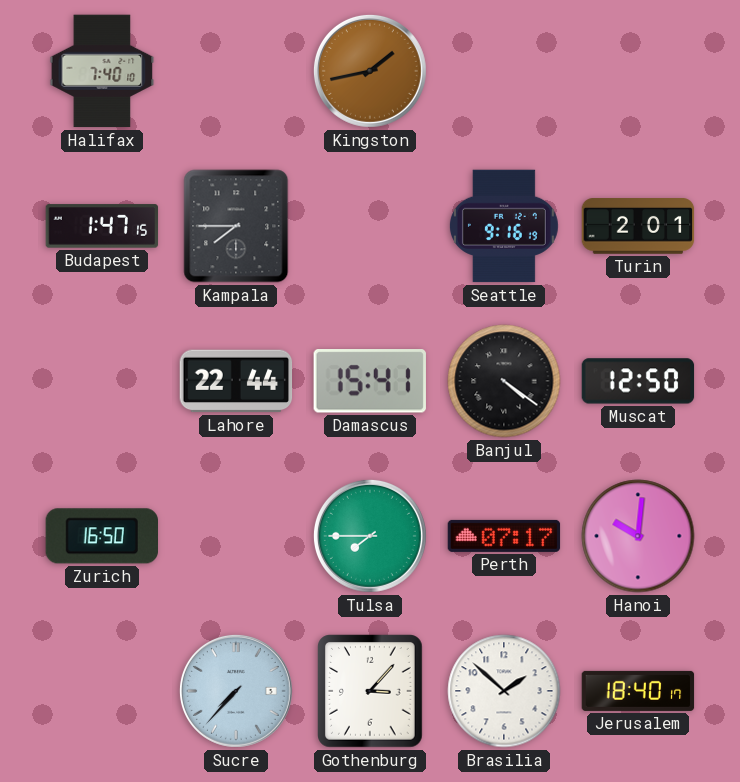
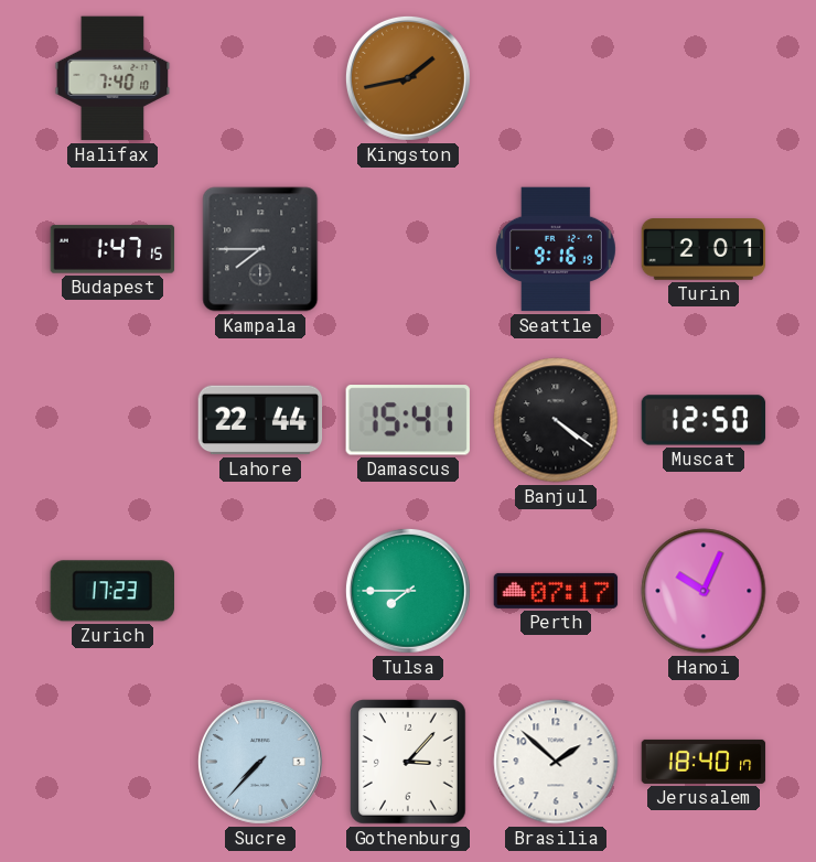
Zurich: 16:50 -> 17:23 (111, 591)
Hanoi: 10:01 -> 10:04 (704, 591)
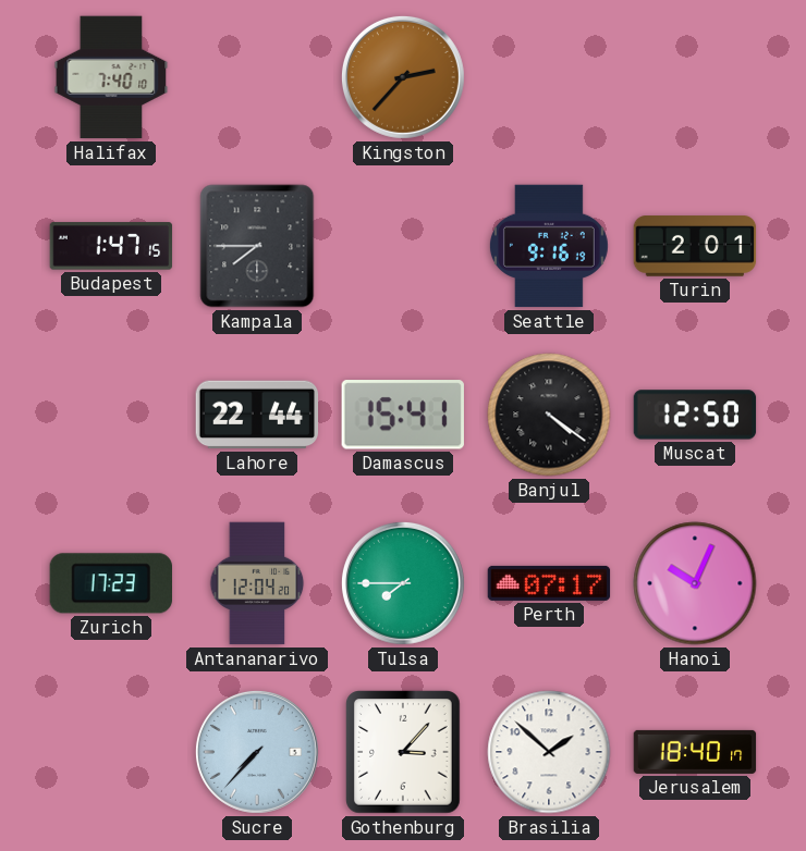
Kingston: 1:43 -> 2:37 (403, 77)
Antananarivo: none -> 12:04 (257, 583)
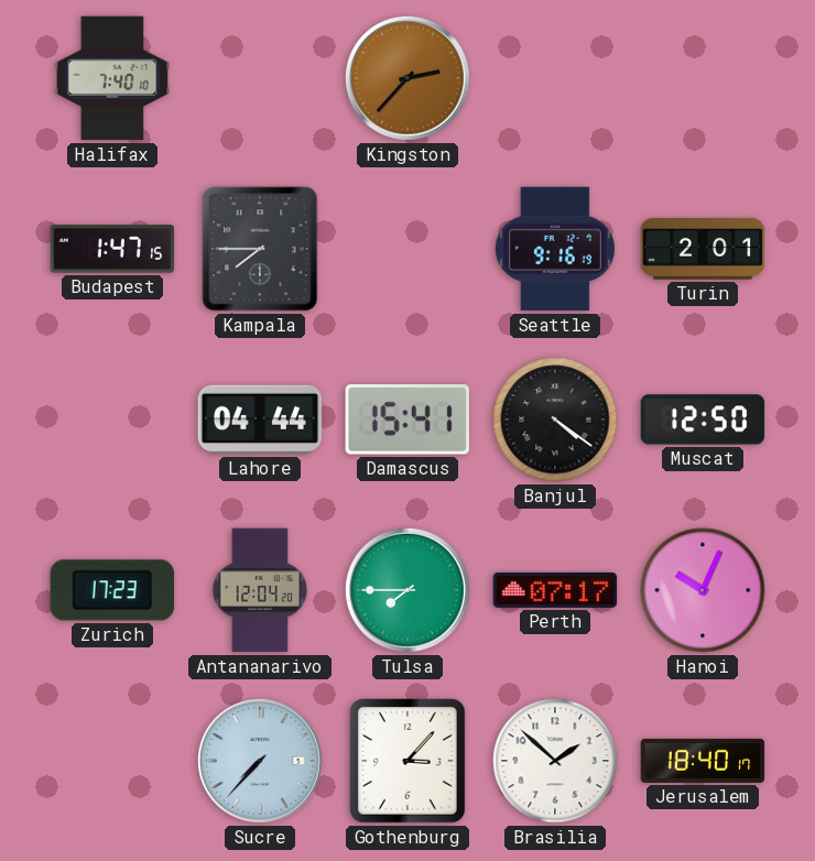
Lahore: 22:44 -> 04:44 (260, 419)
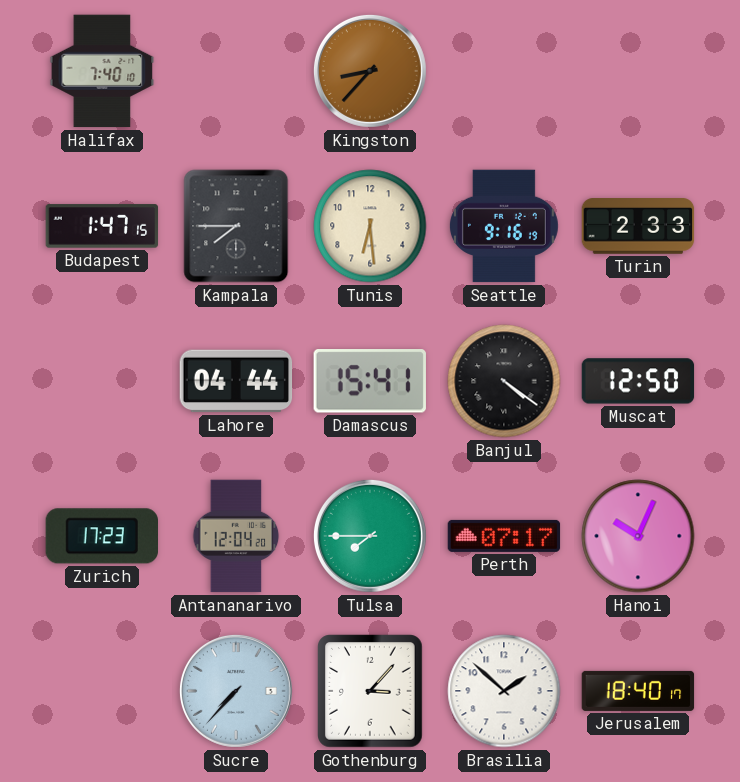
Kingston: 2:37 -> 8:37 (370, 71)
Tunis: none -> 6:29 (370, 226)
Turin: 2:01 -> 2:33 (638, 226)
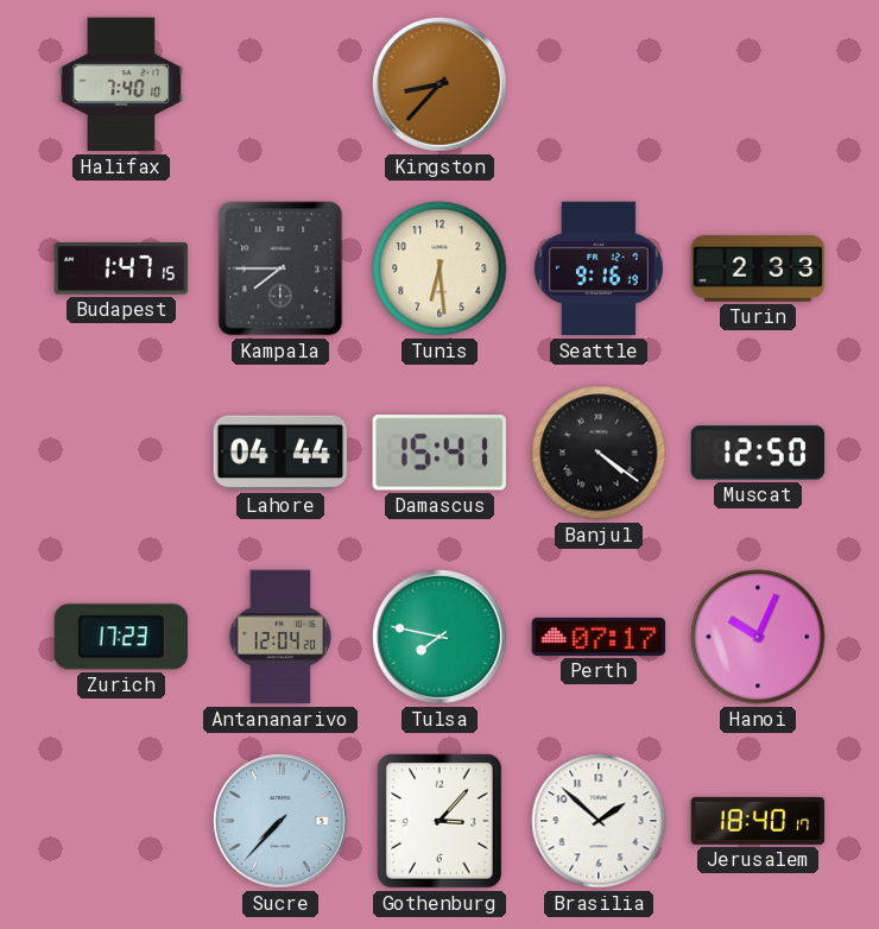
Tulsa: 7:45 -> 7:47 (439, 637)
